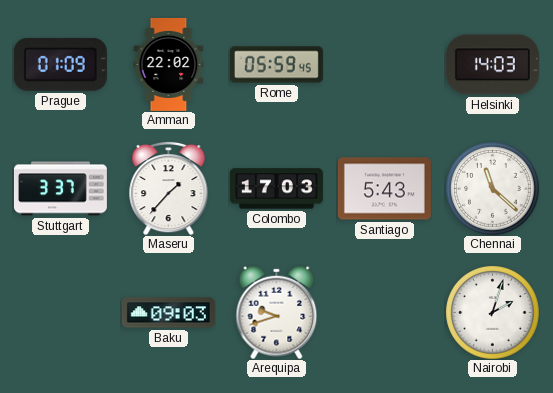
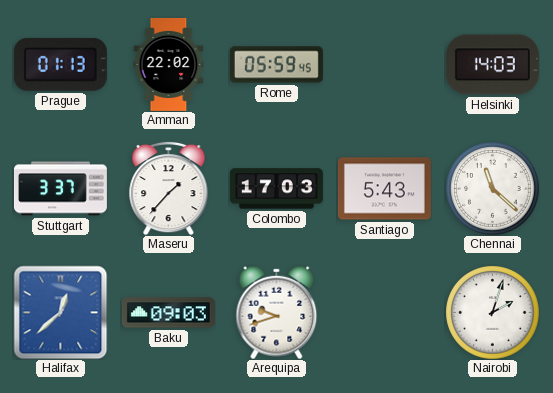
Prague: 01:09 -> 01:13 (60, 64)
Halifax: none -> 12:38 (60, 312)
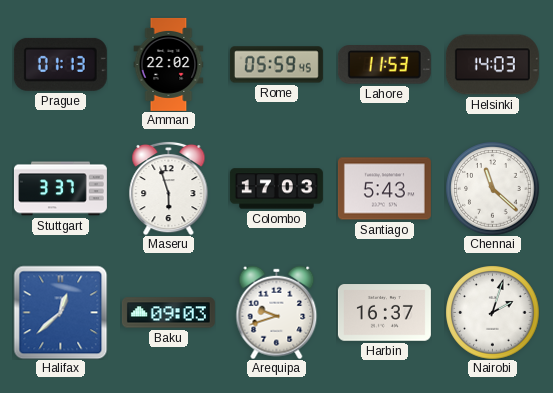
Lahore: none -> 11:53 (384, 65)
Maseru: 1:37 -> 5:57 (169, 188)
Harbin: none -> 16:37 (384, 313)
